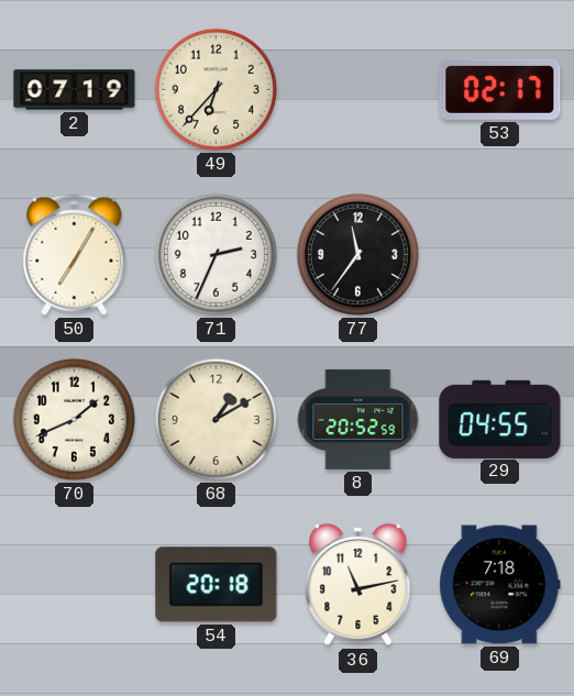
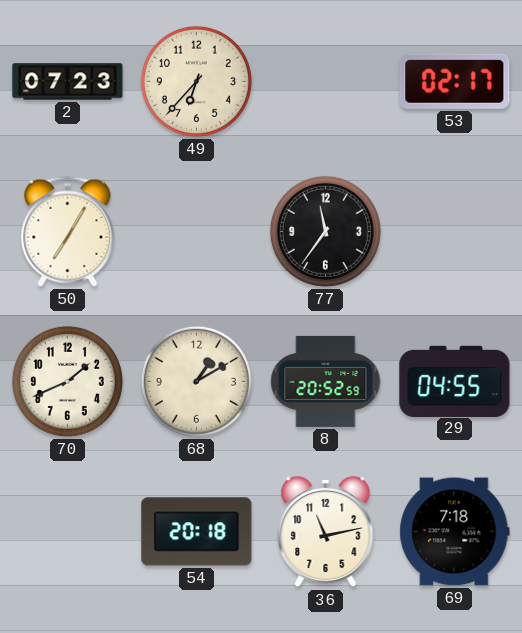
2: 07:19 -> 07:23 (68, 82)
71: 2:34 -> none (216, 254)
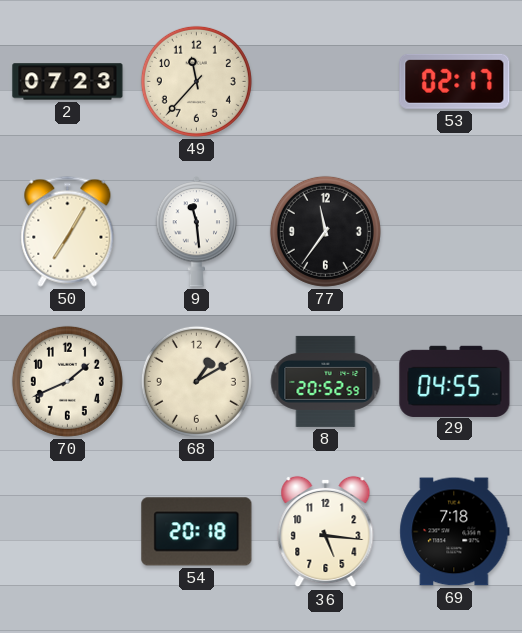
49: 6:37 -> 11:37 (196, 81)
9: none -> 11:29 (197, 232)
36: 11:13 -> 5:16 (326, 532)
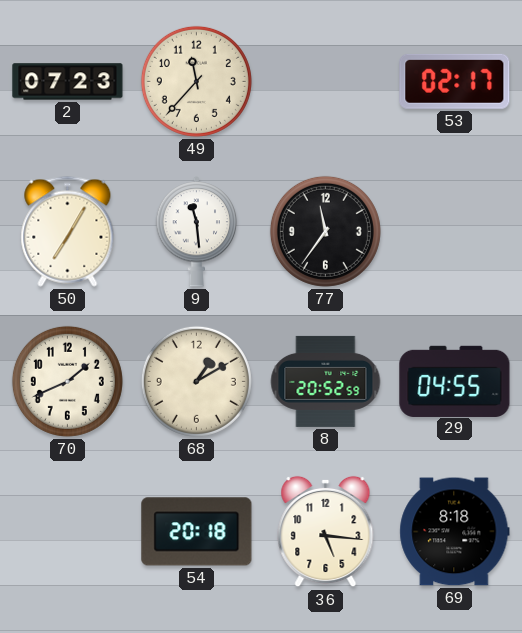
69: 7:18 -> 8:18 (455, 532)
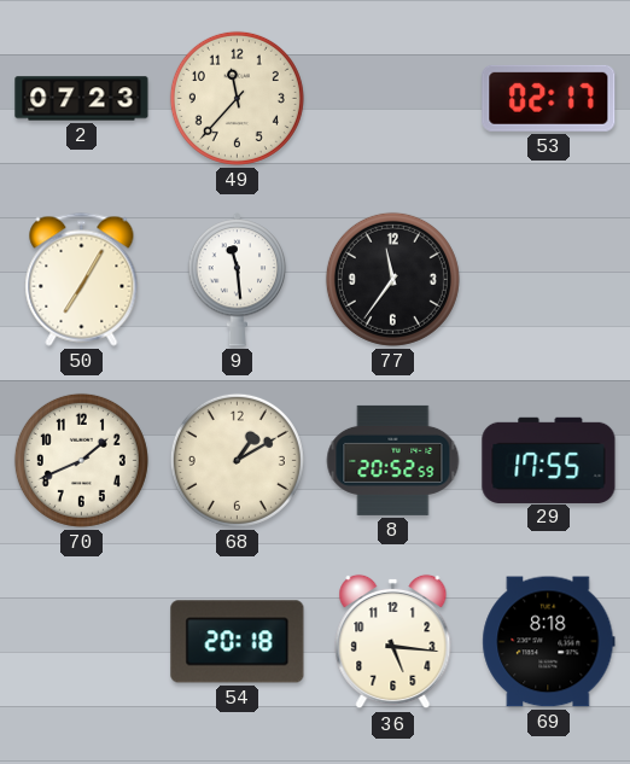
29: 04:55 -> 17:55 (549, 460)
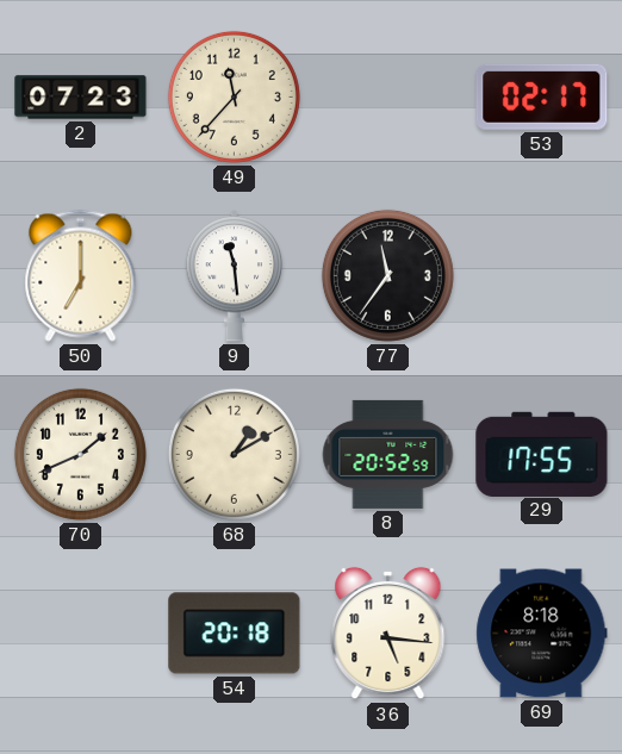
50: 7:05 -> 7:00 (81, 275)
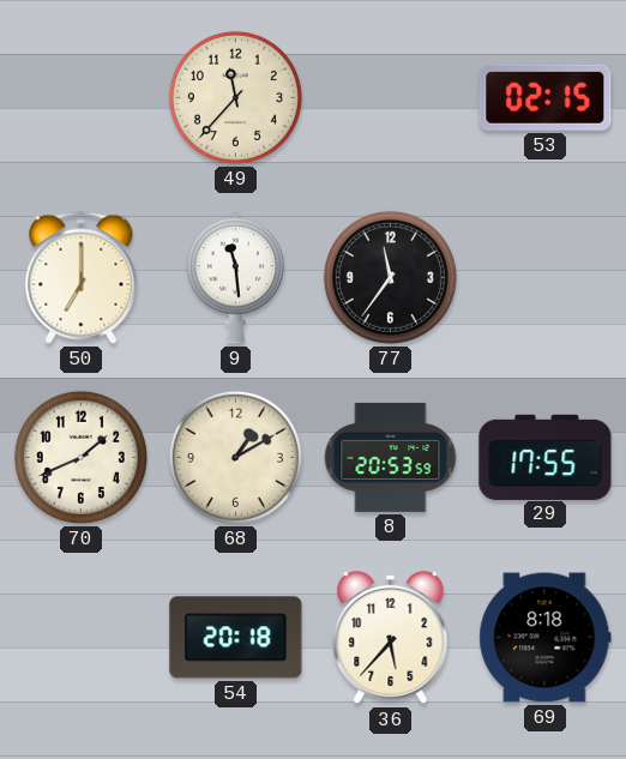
2: 07:23 -> none (81, 98)
53: 02:17 -> 02:15 (546, 97)
8: 20:52 -> 20:53 (391, 457)
36: 5:16 -> 5:37 (391, 638)
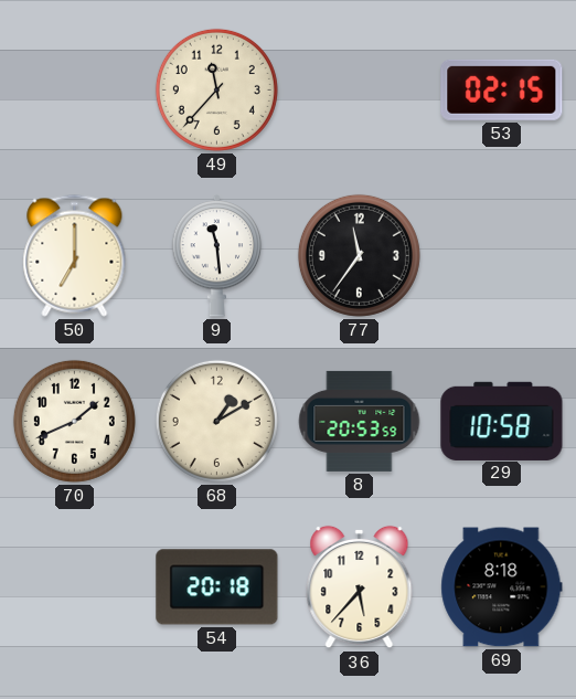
29: 17:55 -> 10:58 (502, 421)
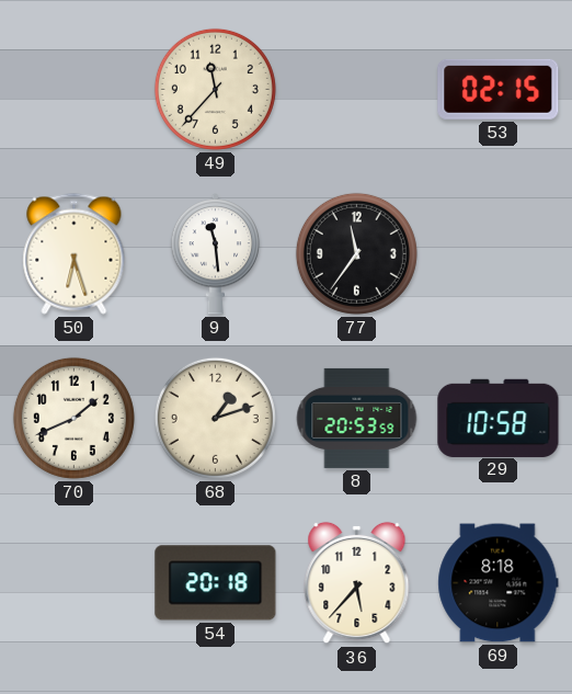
50: 7:00 -> 6:27 (75, 253)
68: 1:10 -> 1:12 (215, 418)
